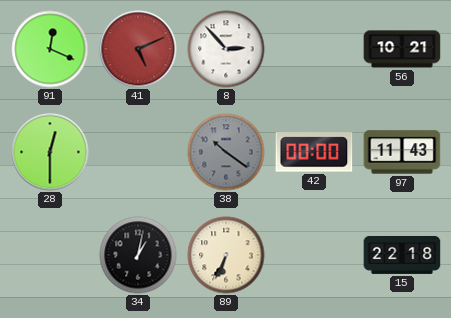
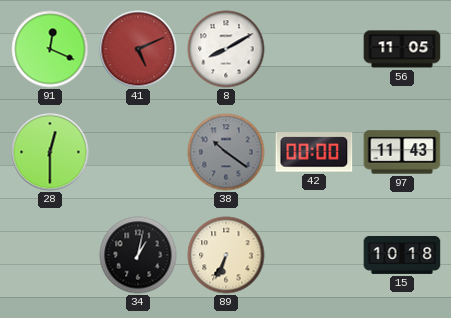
8: 2:53 -> 8:10 (226, 49)
56: 10:21 -> 11:05 (402, 49)
15: 22:18 -> 10:18 (402, 255)
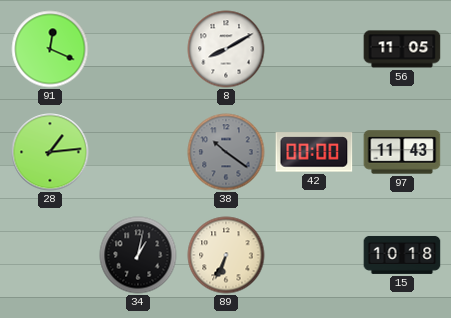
41: 5:11 -> none (138, 49)
28: 12:30 -> 1:14 (50, 152)
